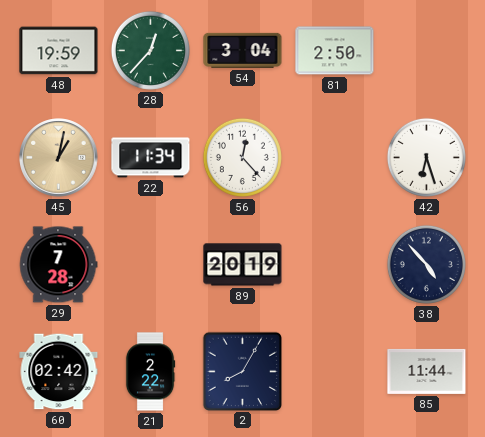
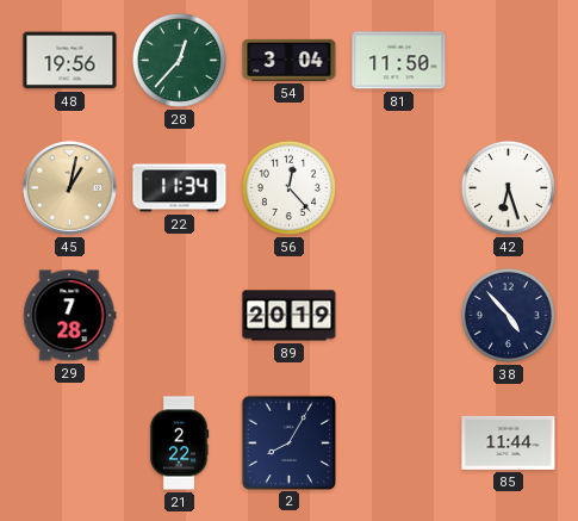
48: 19:59 -> 19:56 (70, 61)
81: 2:50 -> 11:50 (399, 61)
60: 02:42 -> none (59, 372)
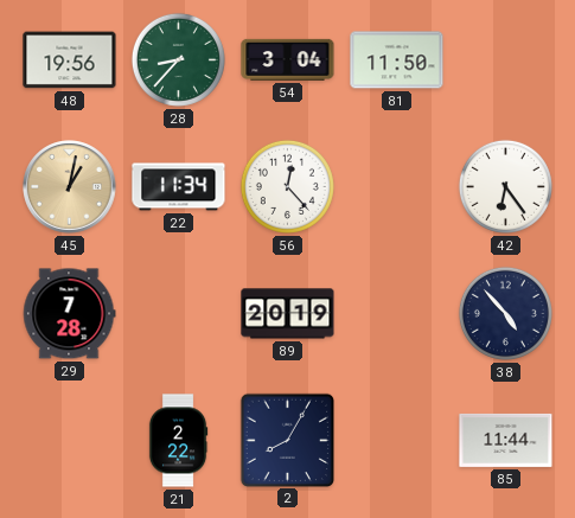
28: 12:37 -> 8:37 (178, 59)
42: 6:27 -> 6:24 (505, 186)
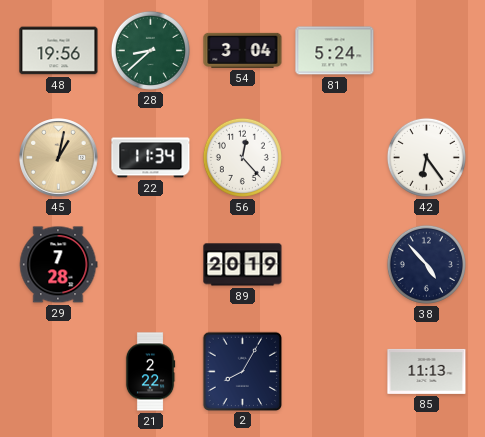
28: 8:37 -> 8:38 (150, 50)
81: 11:50 -> 5:24 (335, 51)
85: 11:44 -> 11:13 (427, 371)
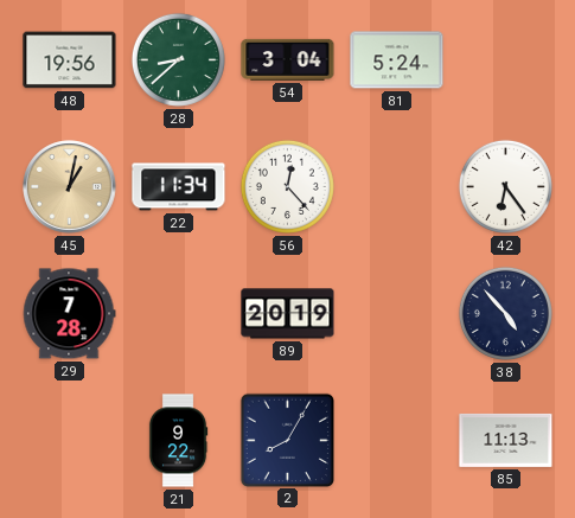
21: 2:22 -> 9:22 (178, 441)
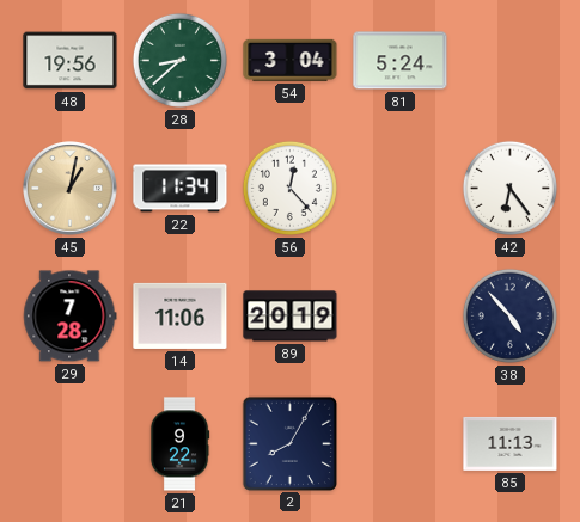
14: none -> 11:06 (181, 315)
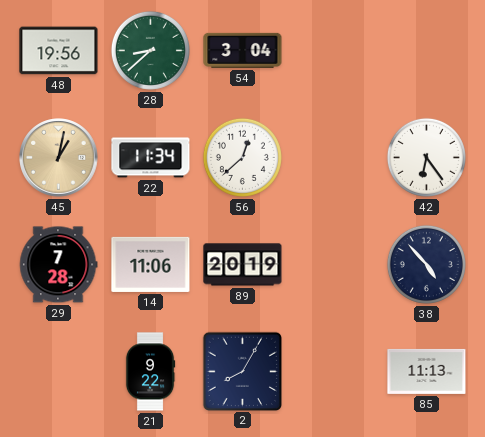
81: 5:24 -> none (401, 61)
56: 12:23 -> 12:38 (242, 157)
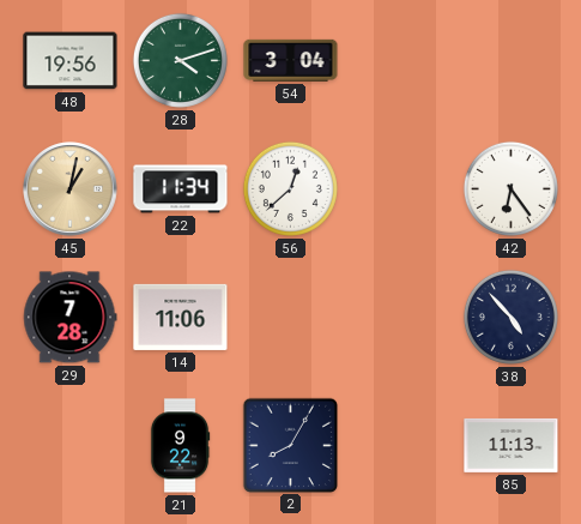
28: 8:38 -> 4:12 (180, 60)
89: 20:19 -> none (243, 265)
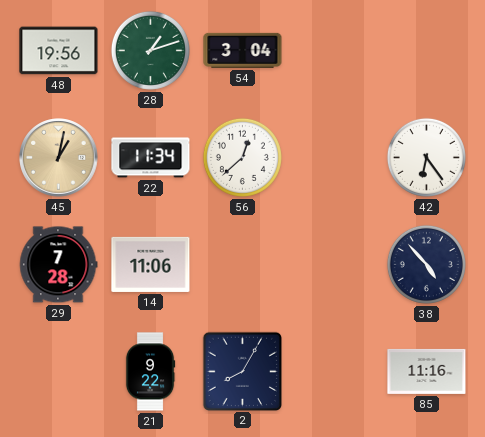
28: 4:12 -> 1:12 (150, 50)
85: 11:13 -> 11:16 (427, 371)
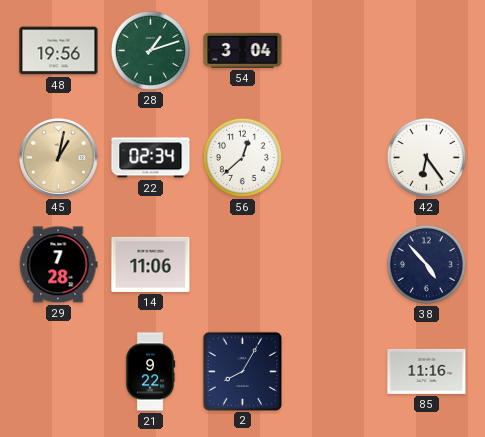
22: 11:34 -> 02:34 (151, 158)
